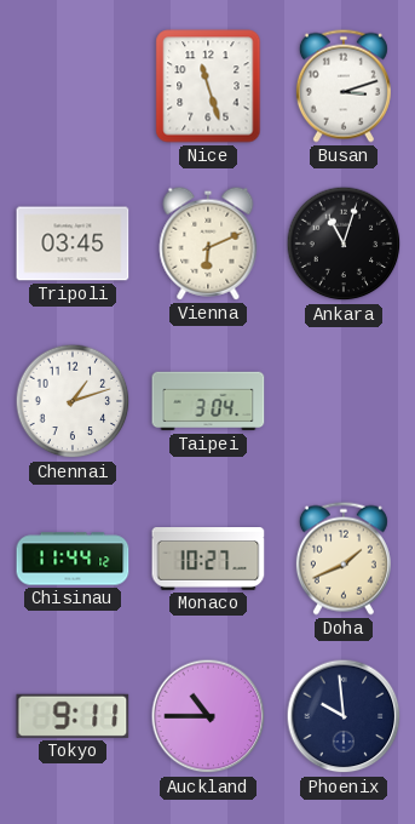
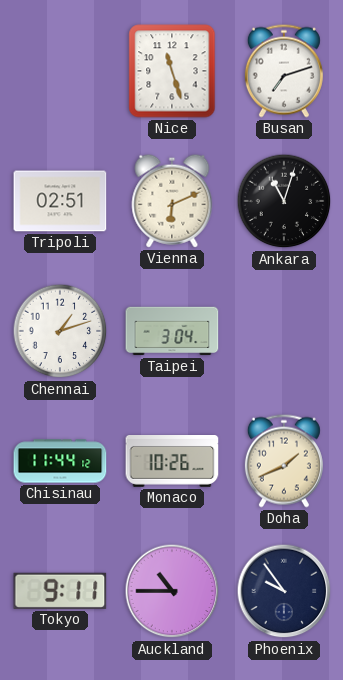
Busan: 3:12 -> 7:12 (284, 71)
Tripoli: 03:45 -> 02:51 (60, 201)
Monaco: 10:27 -> 10:26 (172, 462)
Phoenix: 9:59 -> 9:54 (284, 591)
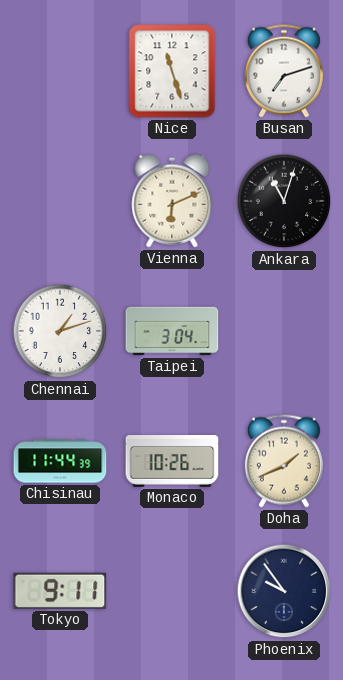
Tripoli: 02:51 -> none (60, 201)
Chisinau: 11:44:12 -> 11:44:39 (60, 461)
Auckland: 10:45 -> none (172, 591)
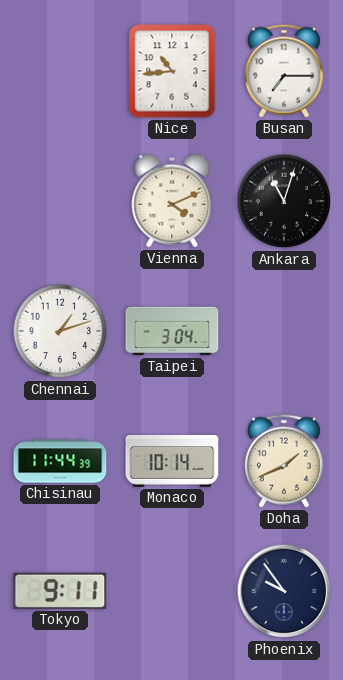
Nice: 11:27 -> 10:44 (172, 71)
Busan: 7:12 -> 7:15 (284, 71)
Vienna: 6:11 -> 4:11 (172, 201)
Monaco: 10:26 -> 10:14 (172, 462)
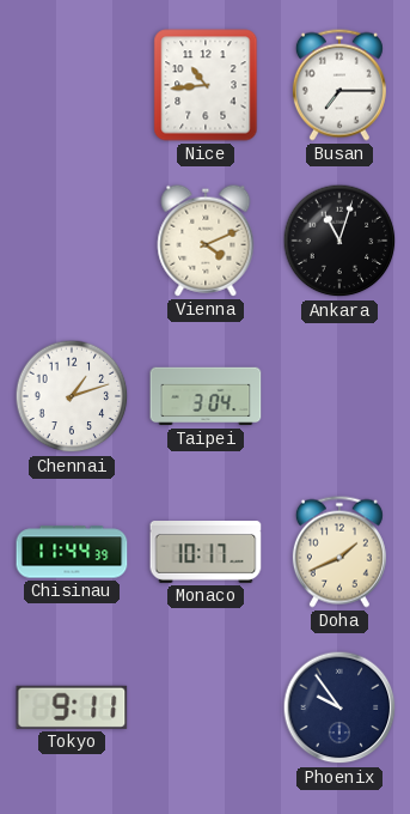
Monaco: 10:14 -> 10:17 (206, 553)
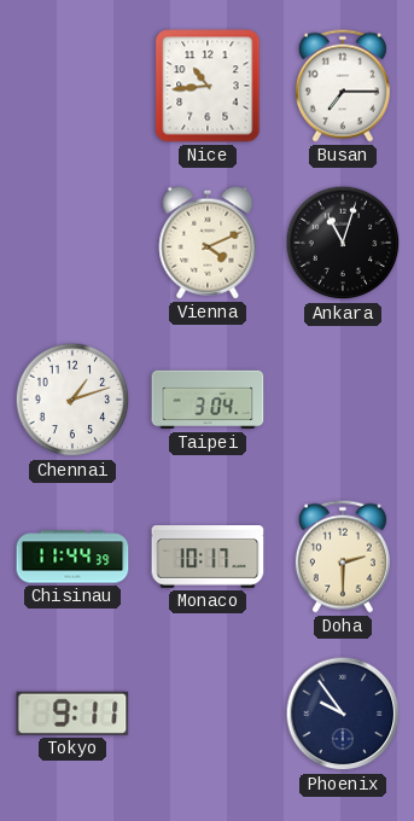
Doha: 1:41 -> 2:30 (343, 557)
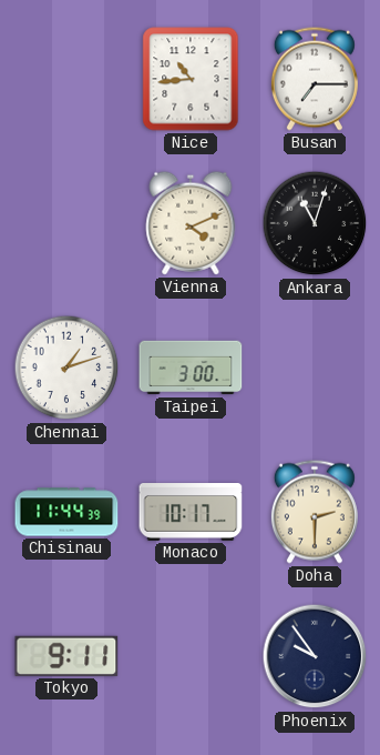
Taipei: 3:04 -> 3:00 (191, 368)
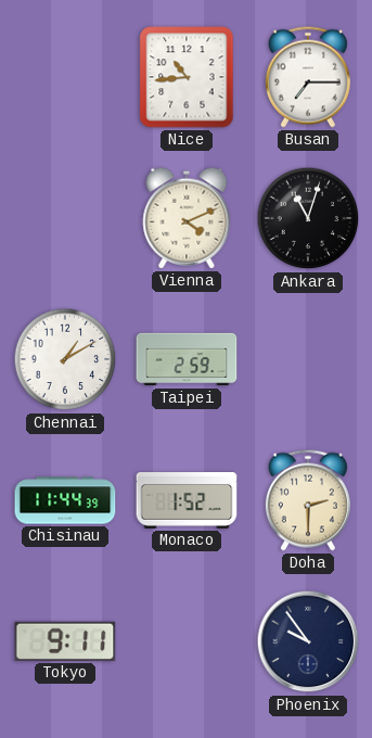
Chennai: 1:12 -> 1:10 (65, 359)
Taipei: 3:00 -> 2:59 (187, 359)
Monaco: 10:17 -> 1:52 (187, 501)
